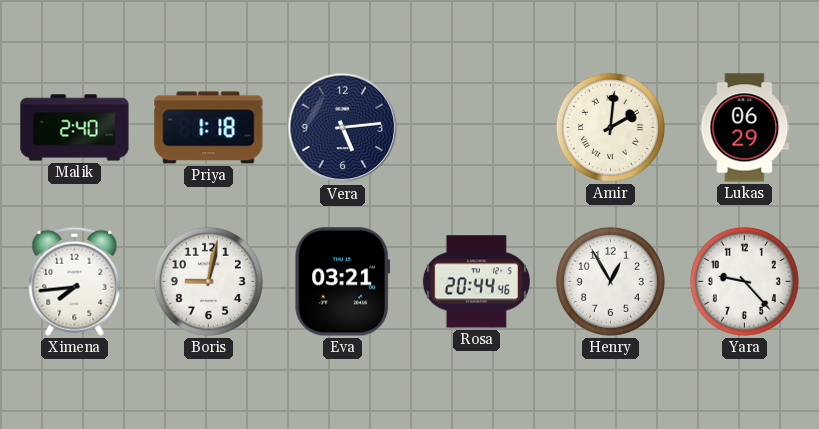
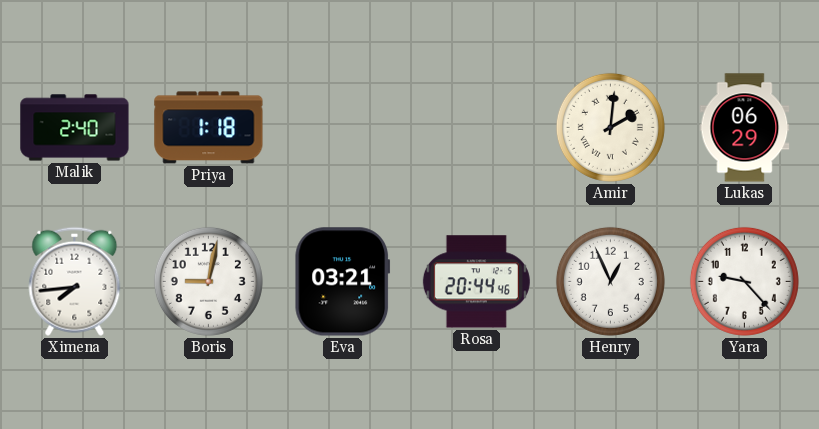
Vera: 5:14 -> none (343, 128)
Henry: 12:55 -> 12:56 (610, 281)
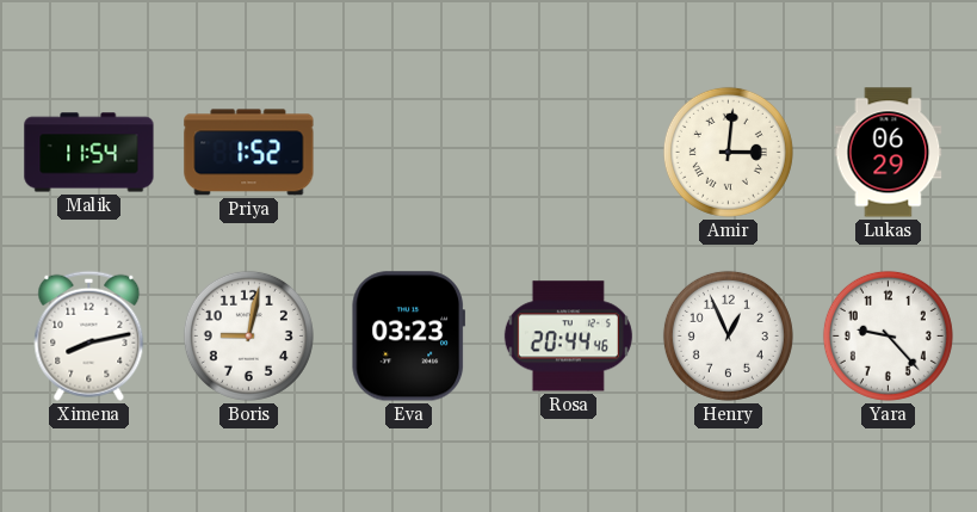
Malik: 2:40 -> 11:54 (89, 153)
Priya: 1:18 -> 1:52 (249, 153)
Amir: 2:01 -> 3:01 (728, 152)
Ximena: 7:44 -> 8:13 (89, 335)
Eva: 03:21 -> 03:23 (409, 337)
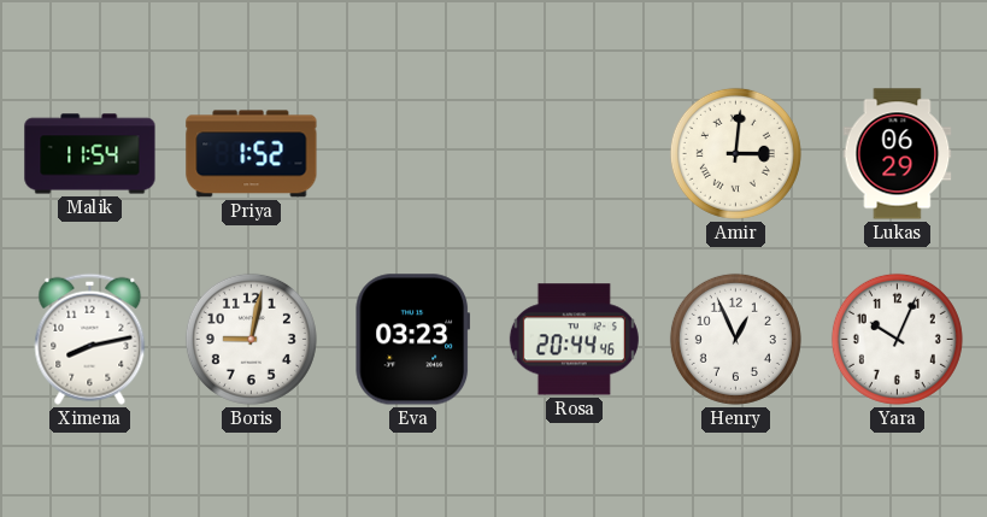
Yara: 9:23 -> 10:04 (897, 339)
